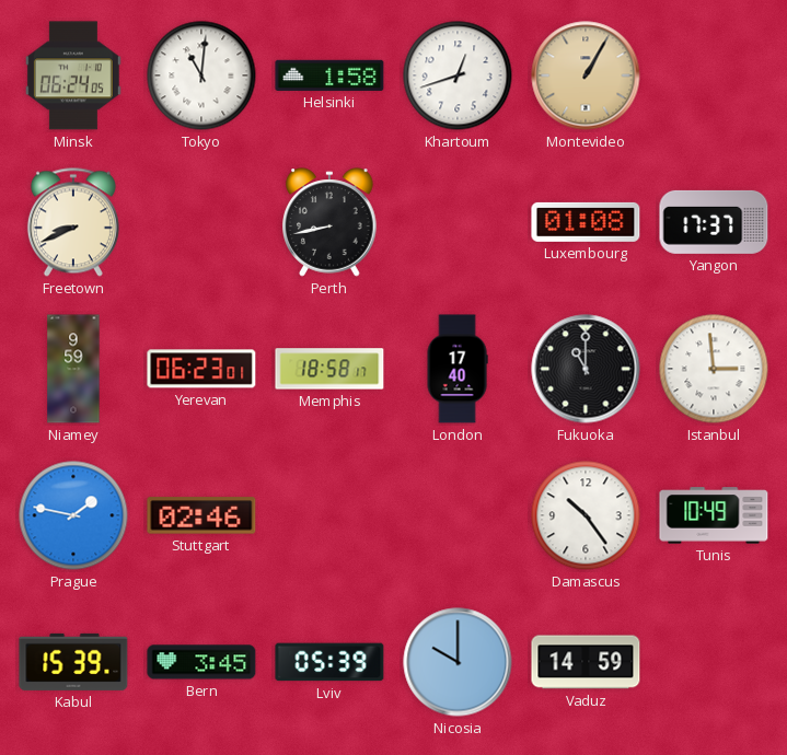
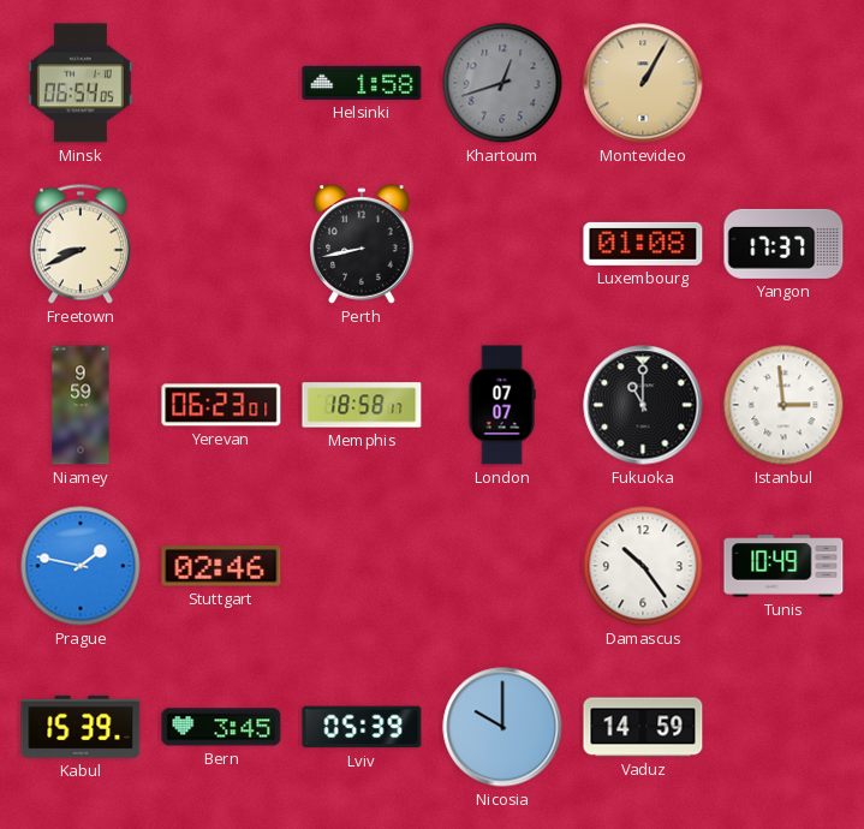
Minsk: 06:24 -> 06:54 (81, 83)
Tokyo: 11:01 -> none (201, 75)
Khartoum dial: white -> grey (502, 83)
London: 17:40 -> 07:07 (502, 405)
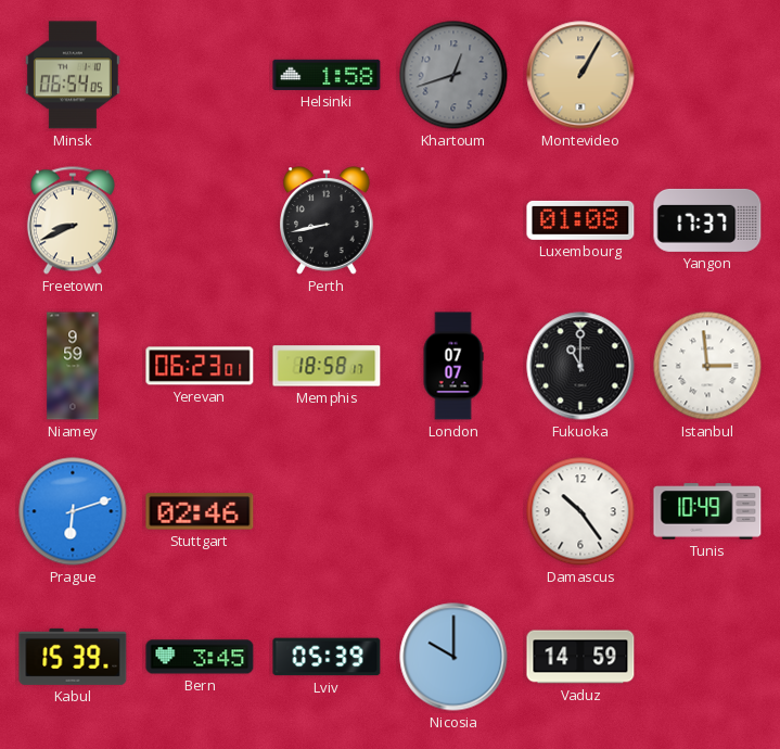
Prague: 1:47 -> 6:12 (73, 511)
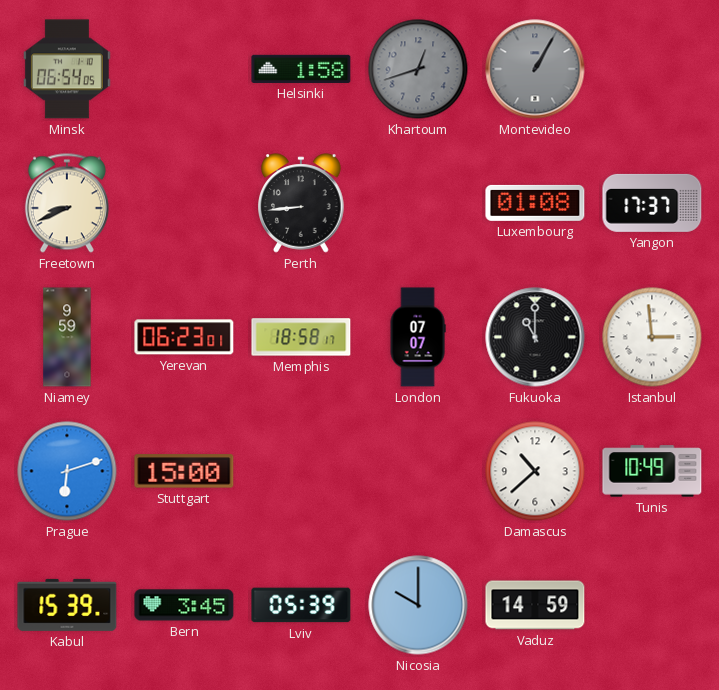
Montevideo dial: champagne -> grey (535, 69)
Perth: 8:43 -> 8:44 (301, 203)
Stuttgart: 02:46 -> 15:00 (184, 471)
Damascus: 10:24 -> 10:38 (535, 471)
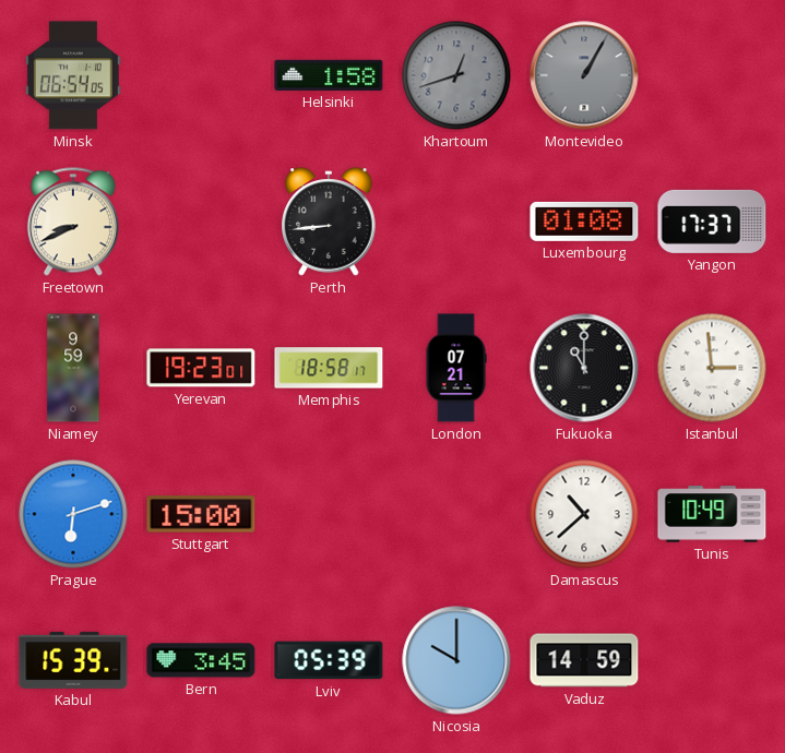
Yerevan: 06:23 -> 19:23 (201, 368)
London: 07:07 -> 07:21 (456, 368)
